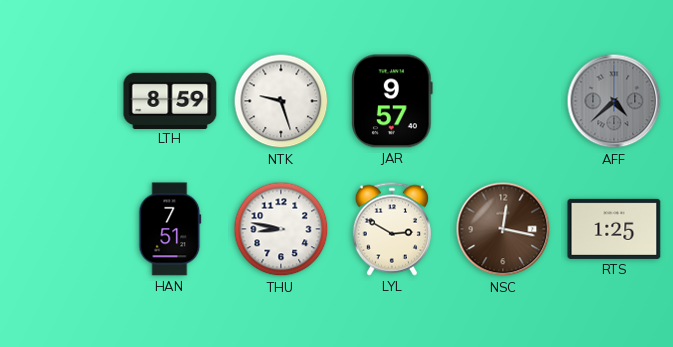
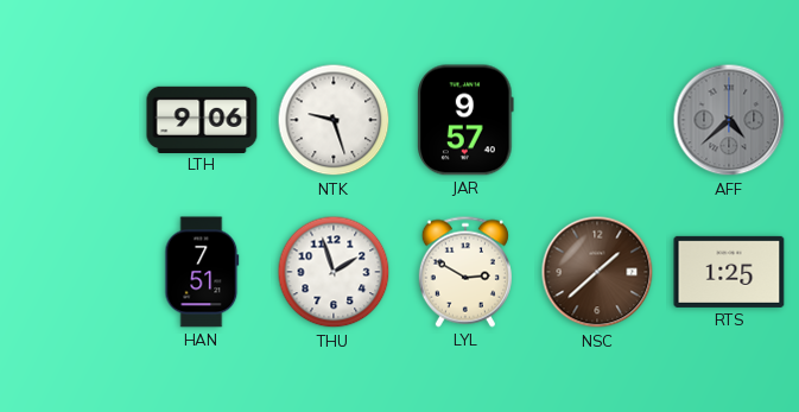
LTH: 8:59 -> 9:06 (202, 119)
THU: 8:47 -> 1:57 (334, 272)
NSC: 12:17 -> 1:38 (597, 272)
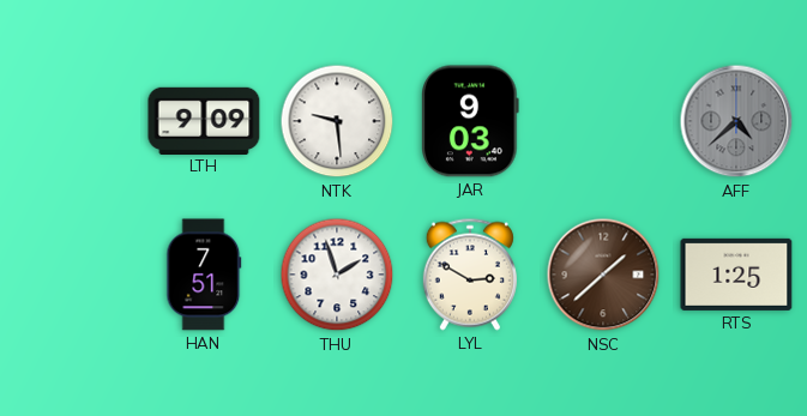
LTH: 9:06 -> 9:09 (204, 120)
NTK: 9:27 -> 9:29 (337, 121)
JAR: 9:57 -> 9:03 (470, 121)
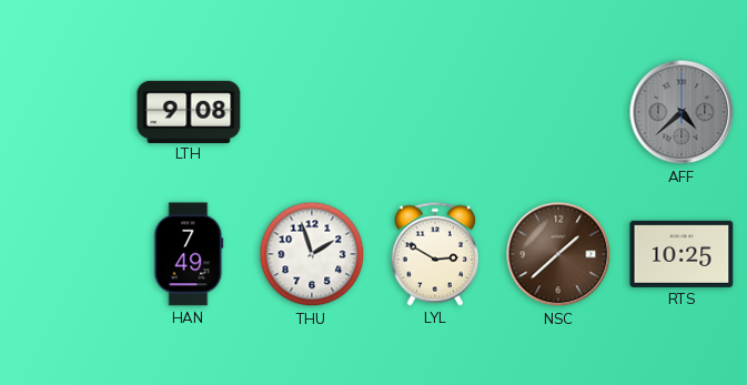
LTH: 9:09 -> 9:08 (189, 111)
NTK: 9:29 -> none (337, 121)
JAR: 9:03 -> none (470, 121)
HAN: 7:51 -> 7:49 (189, 254)
RTS: 1:25 -> 10:25 (682, 254)
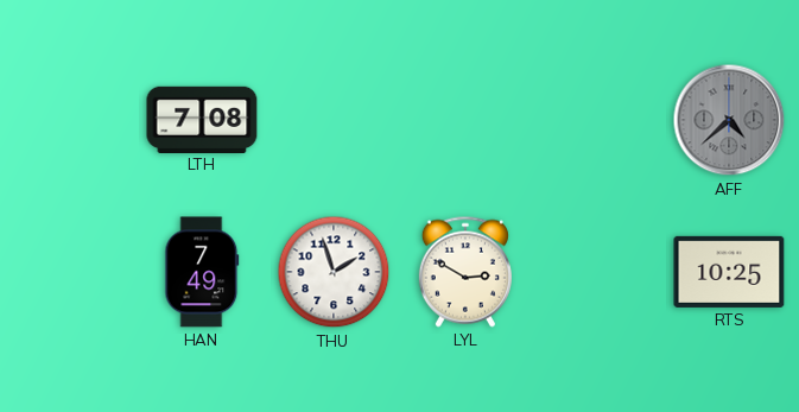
LTH: 9:08 -> 7:08 (202, 119)
NSC: 1:38 -> none (558, 254)
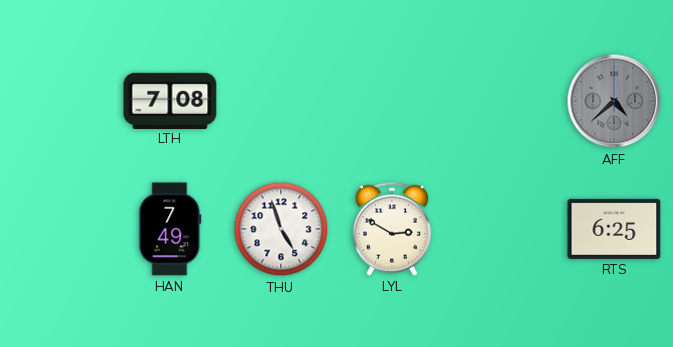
THU: 1:57 -> 4:57 (281, 229)
RTS: 10:25 -> 6:25 (614, 229)
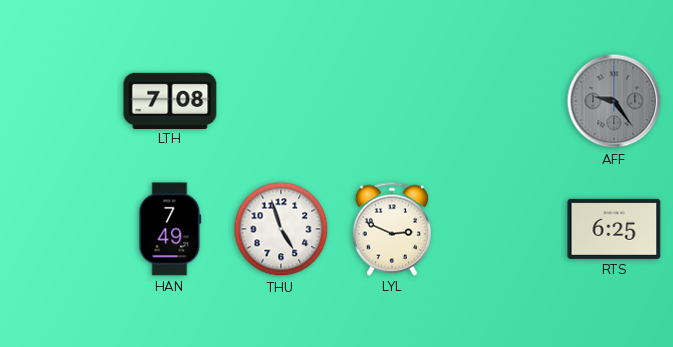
AFF: 4:38 -> 9:24 (614, 101)
LYL: 2:50 -> 2:49 (392, 229)
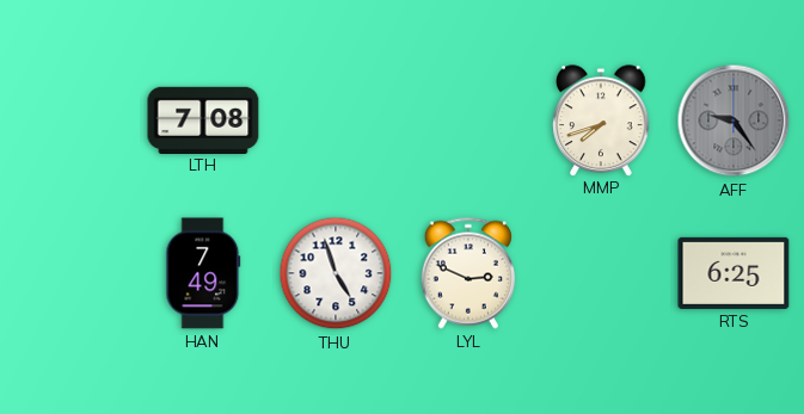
MMP: none -> 7:42 (601, 121)
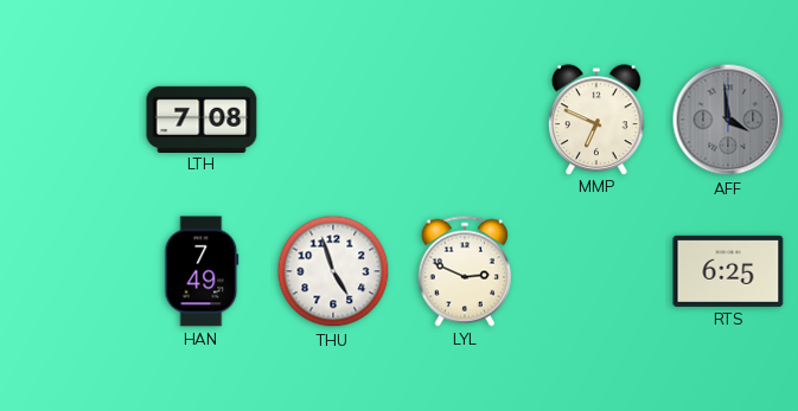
MMP: 7:42 -> 6:49 (596, 120)
AFF: 9:24 -> 3:59 (728, 120)
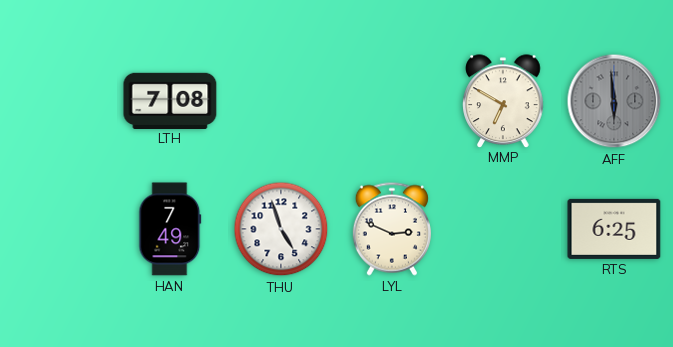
MMP: 6:49 -> 6:50 (503, 101)
AFF: 3:59 -> 5:59 (614, 101)
